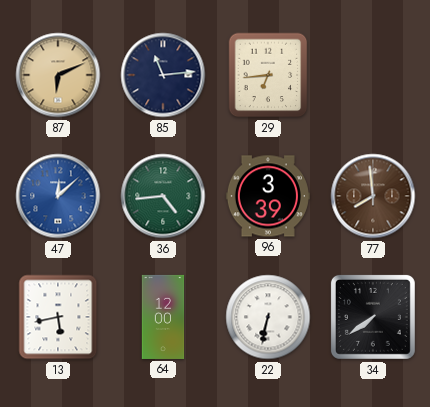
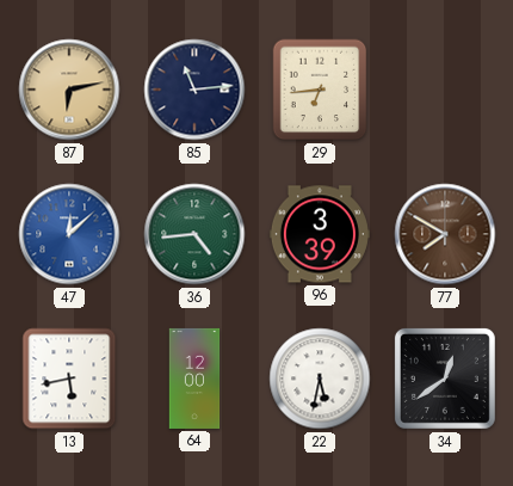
87: 6:11 -> 6:13 (69, 90)
77: 7:59 -> 7:50 (445, 234)
22: 6:32 -> 5:32 (320, 379)
34: 7:39 -> 12:39 (445, 379)
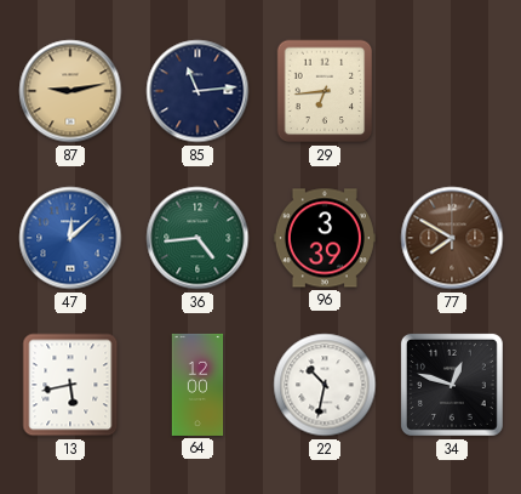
87: 6:13 -> 9:13 (70, 91)
22: 5:32 -> 10:32 (325, 385)
34: 12:39 -> 12:48 (452, 385)
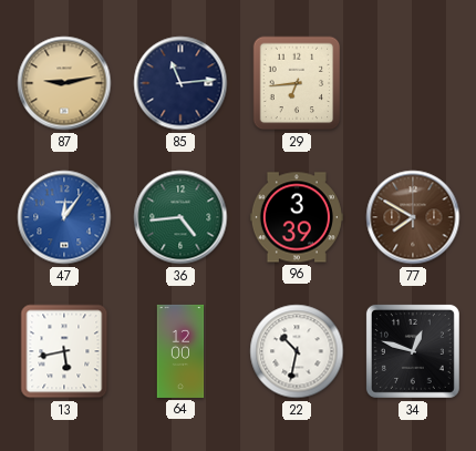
47: 12:08 -> 12:06 (64, 217)
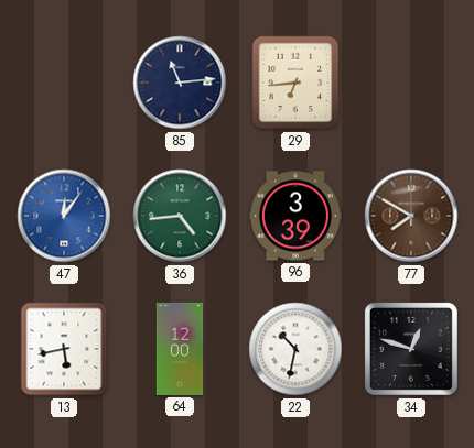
87: 9:13 -> none (64, 83)
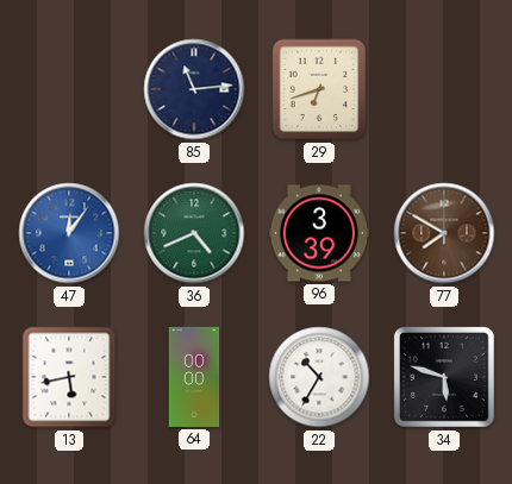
29: 6:44 -> 6:42 (319, 89)
36: 4:44 -> 4:41 (194, 233)
64: 12:00 -> 00:00 (194, 377)
22: 10:32 -> 10:35 (319, 377)
34: 12:48 -> 5:48 (444, 377)
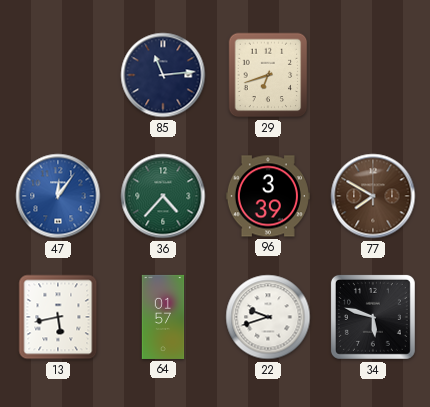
36: 4:41 -> 4:37 (163, 196)
64: 00:00 -> 01:57 (163, 317)
22: 10:35 -> 9:42 (268, 317)
